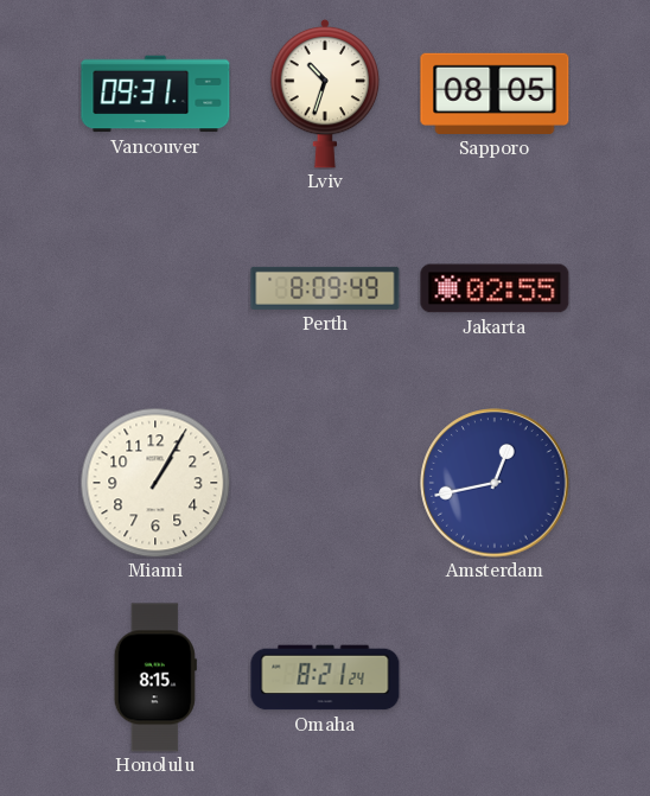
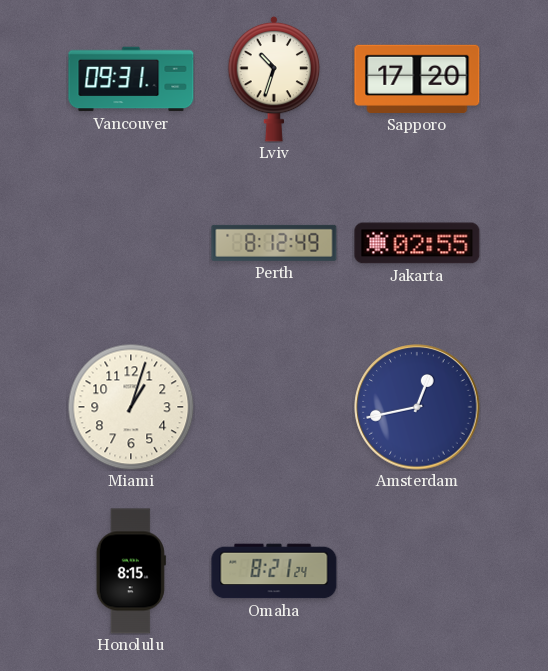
Sapporo: 08:05 -> 17:20 (417, 79)
Perth: 8:09 -> 8:12 (274, 243)
Miami: 1:05 -> 1:03 (131, 407)
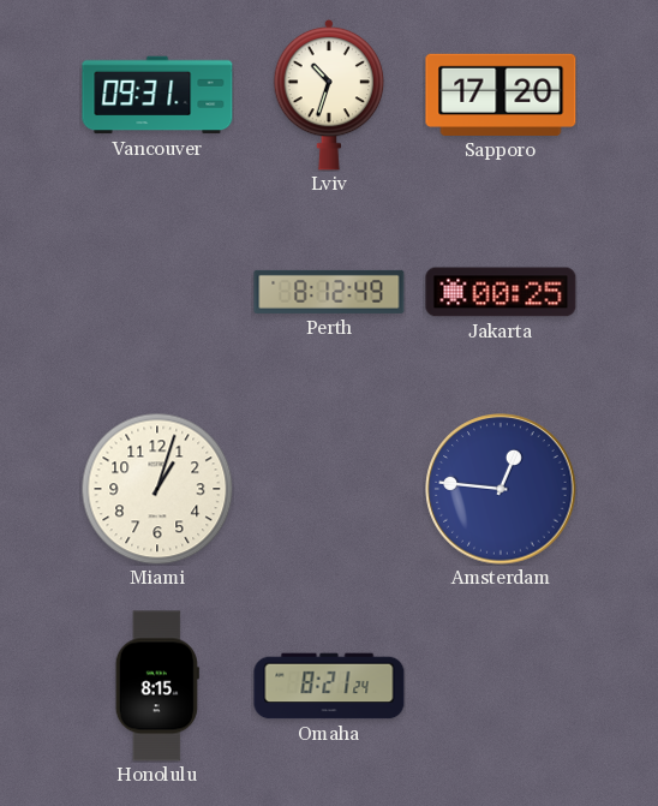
Jakarta: 02:55 -> 00:25 (501, 292)
Amsterdam: 12:43 -> 12:46 (501, 489)
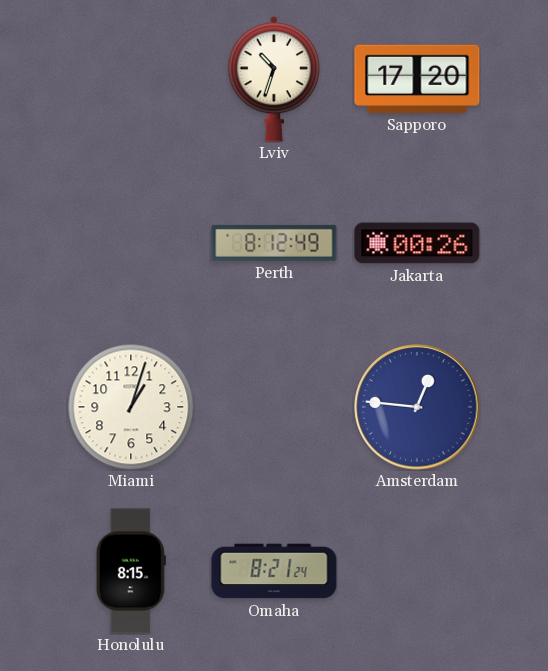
Vancouver: 09:31 -> none (157, 95)
Jakarta: 00:25 -> 00:26 (417, 243)
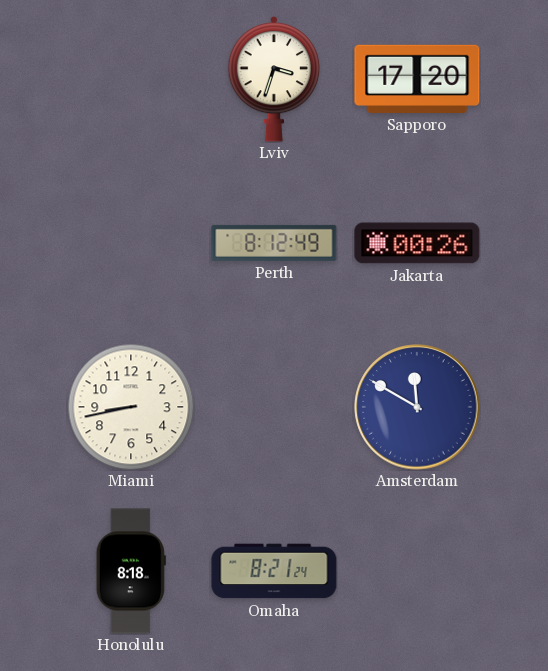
Lviv: 10:33 -> 3:33 (274, 79)
Miami: 1:03 -> 8:43 (131, 407)
Amsterdam: 12:46 -> 11:50 (417, 407)
Honolulu: 8:15 -> 8:18 (131, 571)
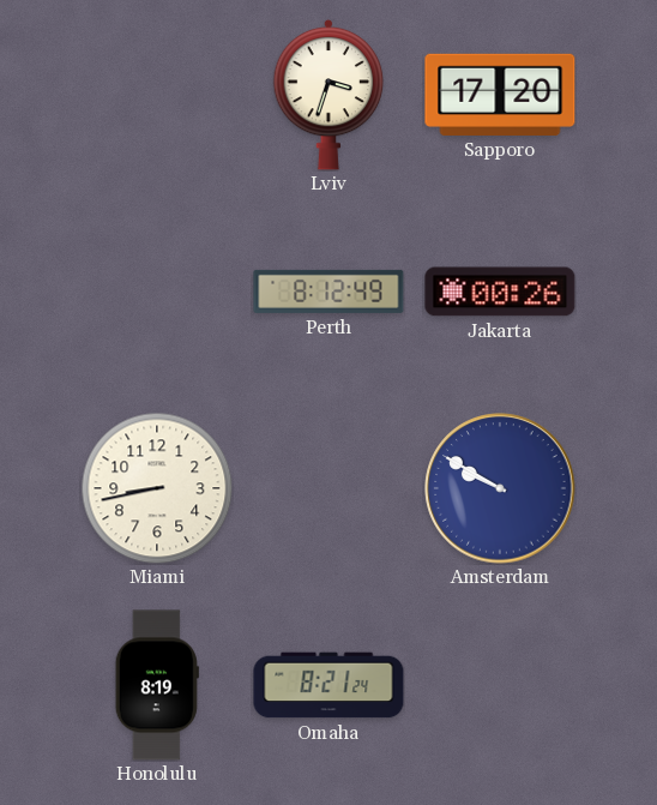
Amsterdam: 11:50 -> 9:50 (500, 488)
Honolulu: 8:18 -> 8:19 (157, 685)
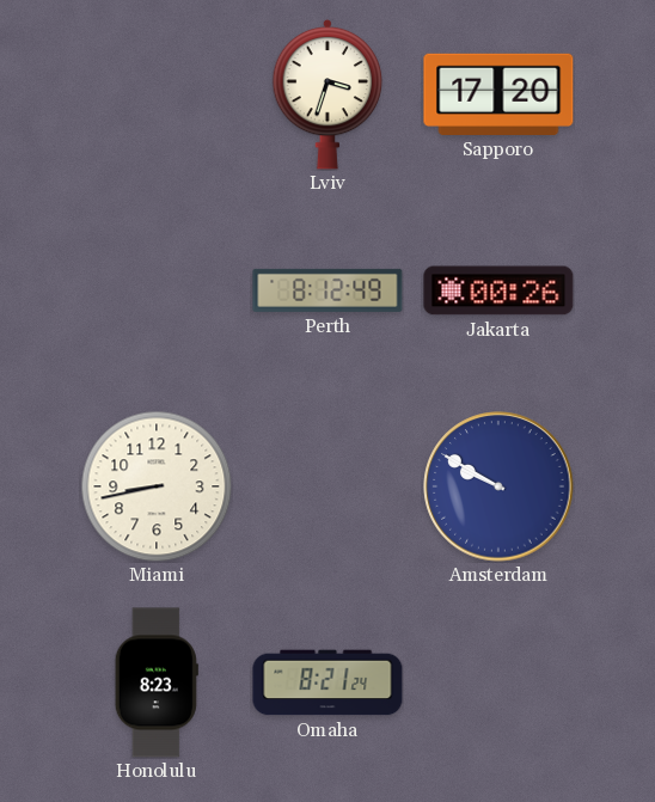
Honolulu: 8:19 -> 8:23 (157, 682)
